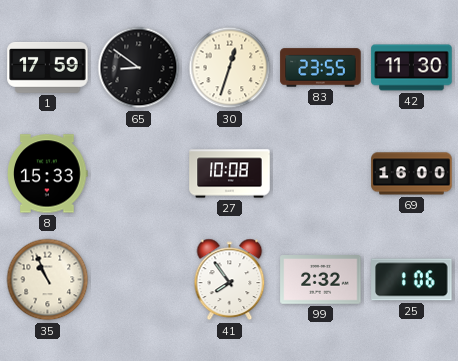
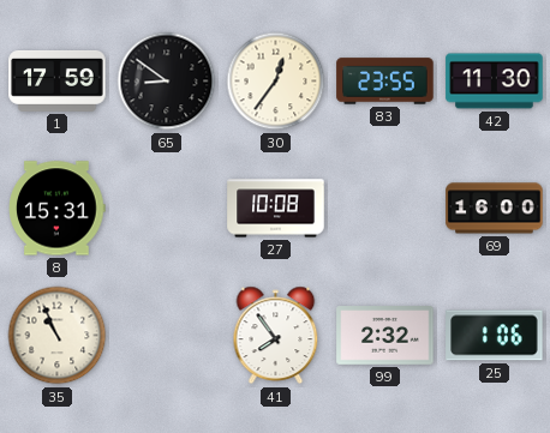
30: 12:33 -> 12:36 (276, 82)
8: 15:33 -> 15:31 (58, 209)
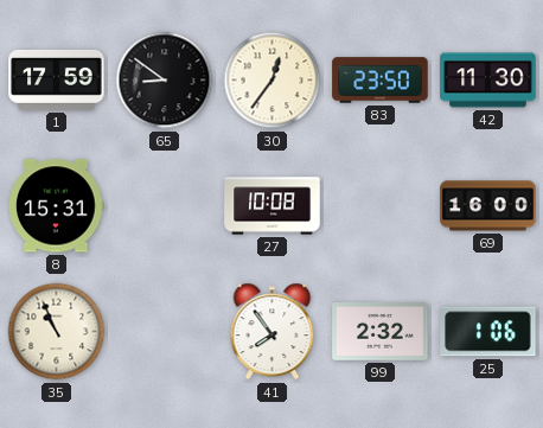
83: 23:55 -> 23:50 (381, 81)
